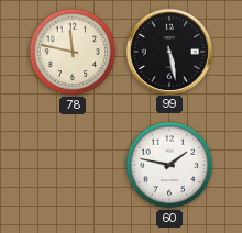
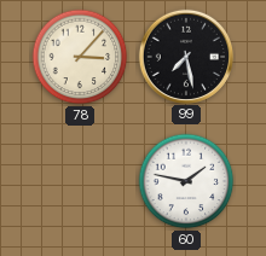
78: 11:47 -> 3:07 (80, 57)
99: 5:28 -> 7:28 (185, 56)
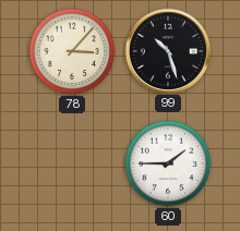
99: 7:28 -> 10:27 (167, 50)
60: 1:47 -> 1:45 (168, 163)
